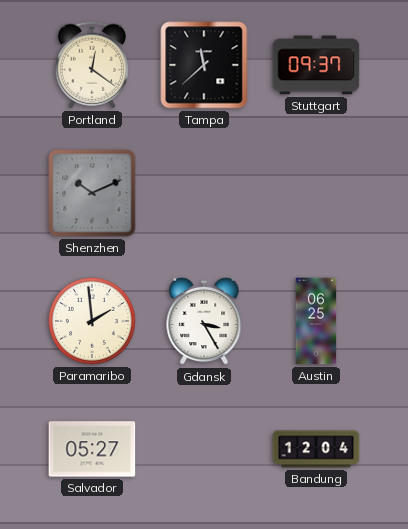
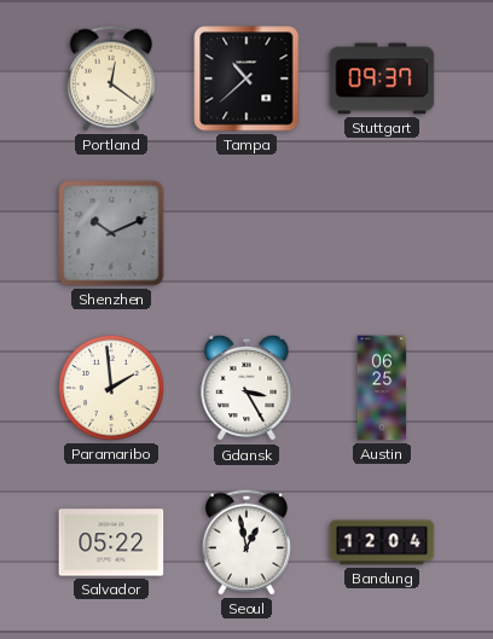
Tampa: 11:38 -> 10:38 (246, 79)
Salvador: 05:27 -> 05:22 (111, 542)
Seoul: none -> 12:58 (246, 542)
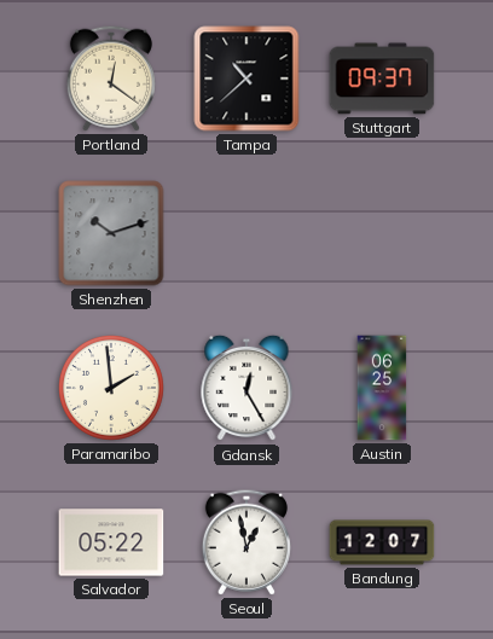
Shenzhen: 10:11 -> 10:12 (111, 233)
Gdansk: 3:25 -> 12:25 (246, 388)
Bandung: 12:04 -> 12:07 (382, 542)
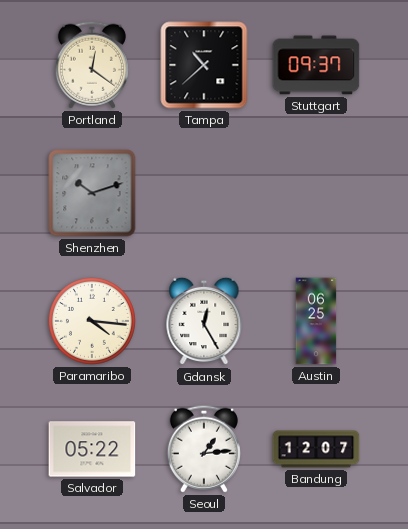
Paramaribo: 1:59 -> 4:16 (92, 321)
Seoul: 12:58 -> 1:14 (204, 449)
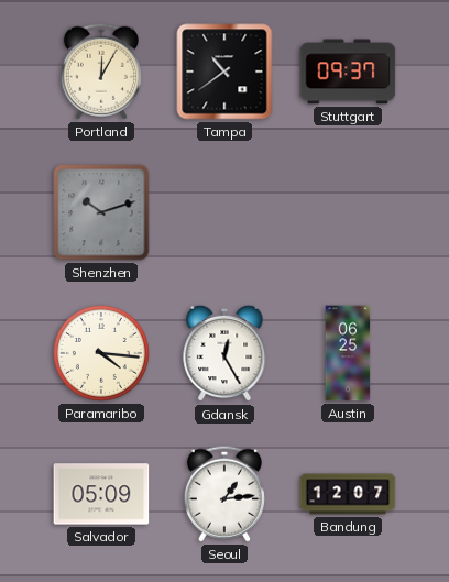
Portland: 12:21 -> 12:05 (101, 72)
Tampa: 10:38 -> 10:39 (225, 72)
Salvador: 05:22 -> 05:09 (101, 494)
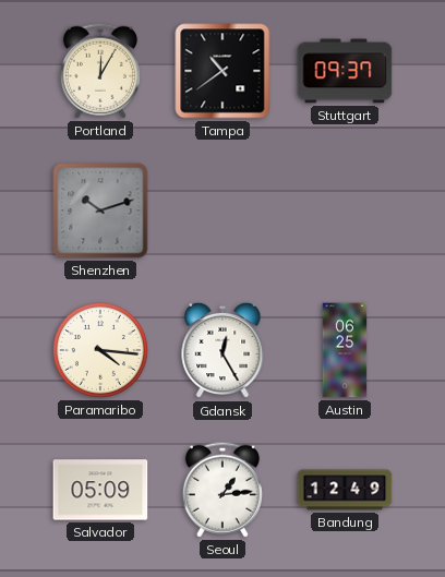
Bandung: 12:07 -> 12:49 (345, 490)
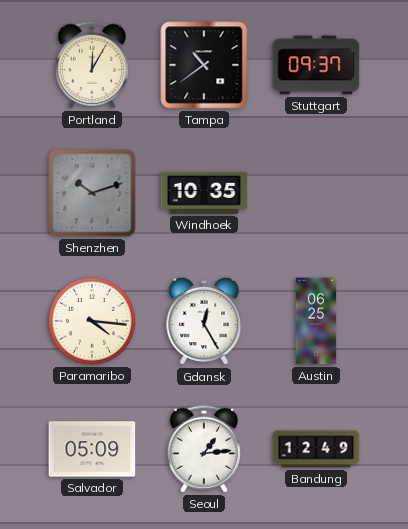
Windhoek: none -> 10:35 (204, 193)
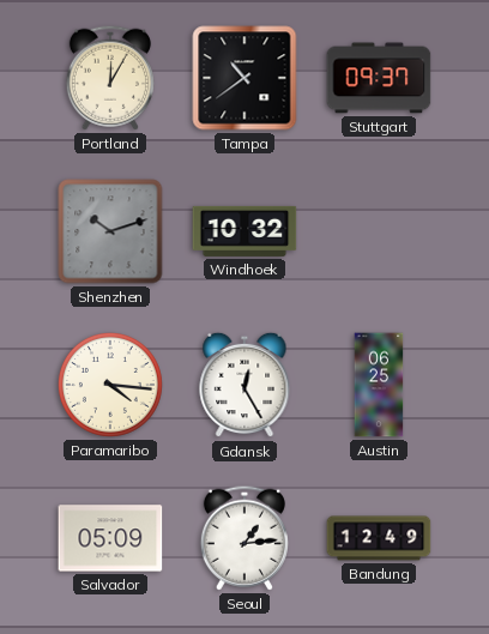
Windhoek: 10:35 -> 10:32 (244, 231)
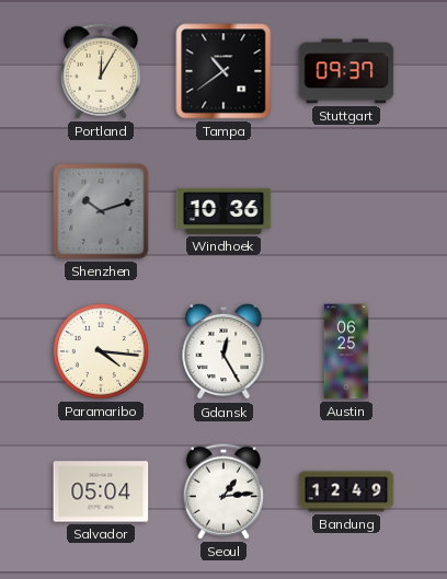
Windhoek: 10:32 -> 10:36 (224, 211)
Salvador: 05:09 -> 05:04 (101, 491)
